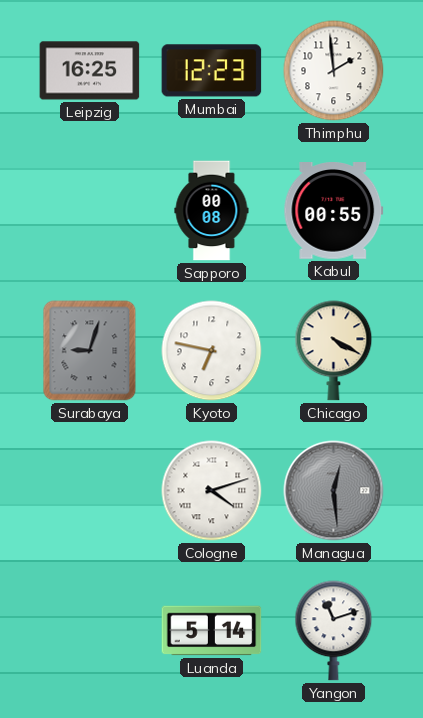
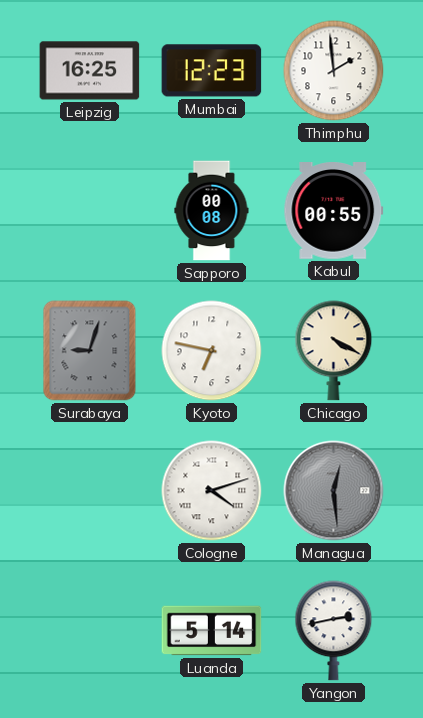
Yangon: 11:12 -> 2:43 (334, 631)
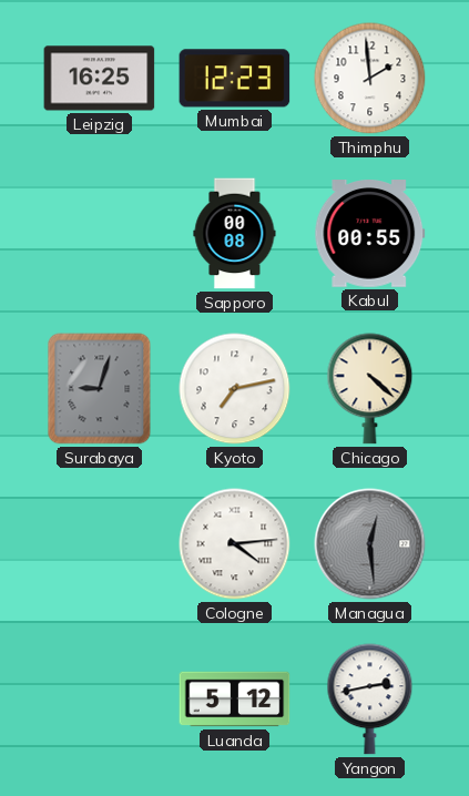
Kyoto: 6:47 -> 7:13 (235, 389)
Chicago: 4:20 -> 4:22 (370, 389)
Cologne: 4:12 -> 4:14 (235, 544)
Luanda: 5:14 -> 5:12 (235, 700)
